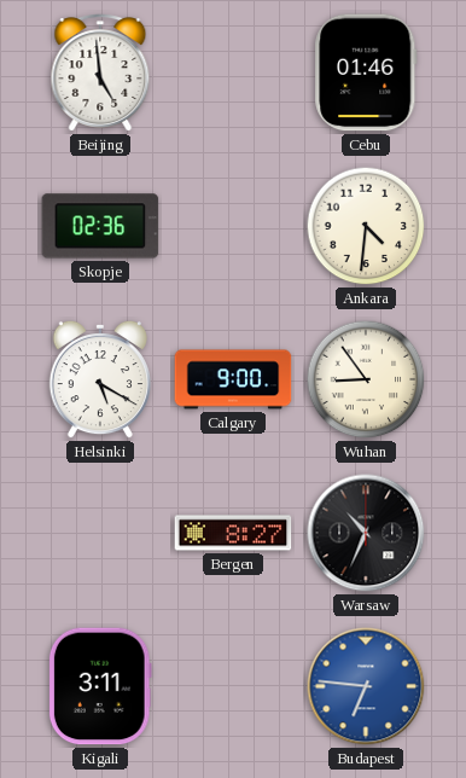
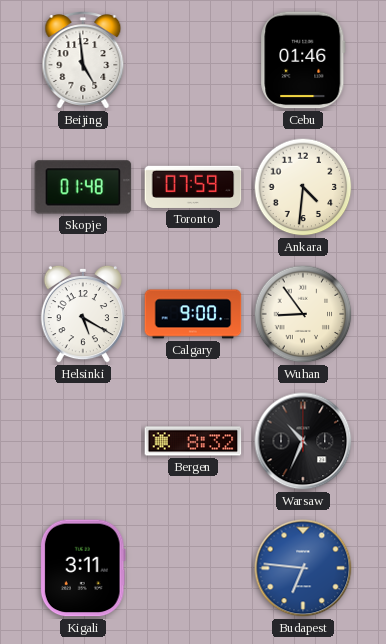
Skopje: 02:36 -> 01:48 (83, 187)
Toronto: none -> 07:59 (193, 187)
Bergen: 8:27 -> 8:32 (193, 441)
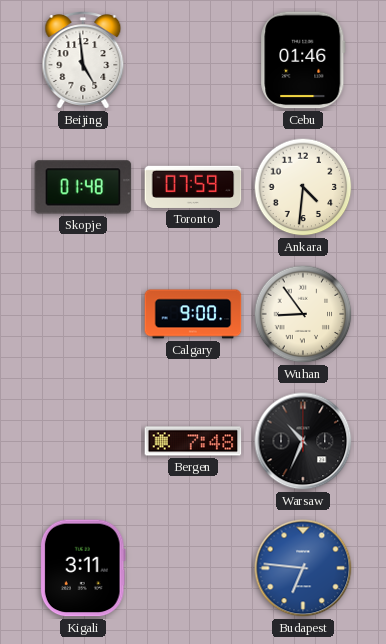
Helsinki: 5:20 -> none (83, 314)
Bergen: 8:32 -> 7:48 (193, 441)
